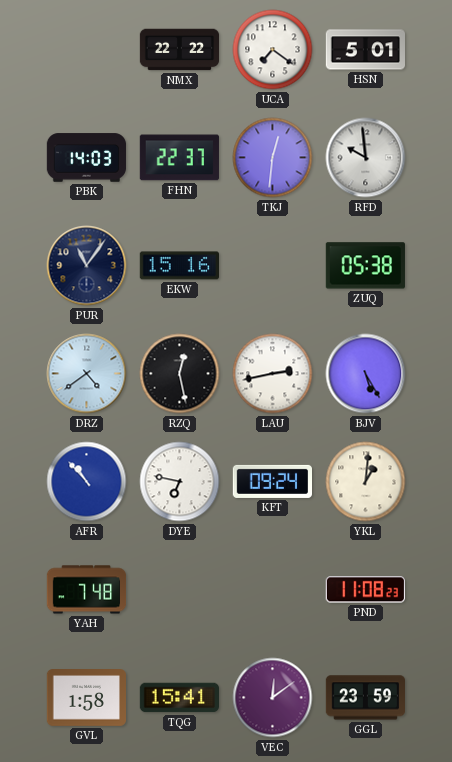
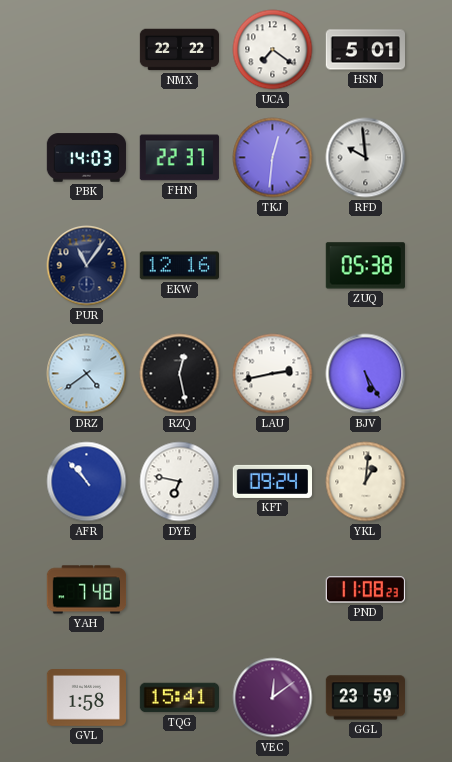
EKW: 15:16 -> 12:16 (179, 266)
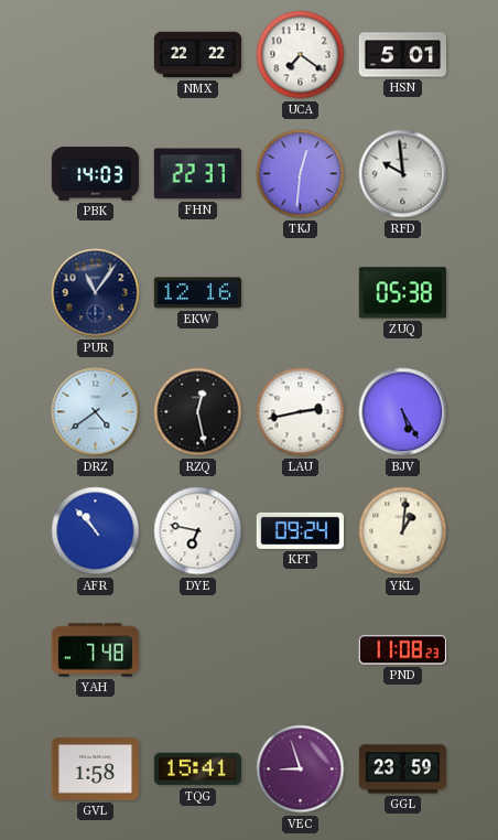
VEC: 12:09 -> 8:57 (301, 769)
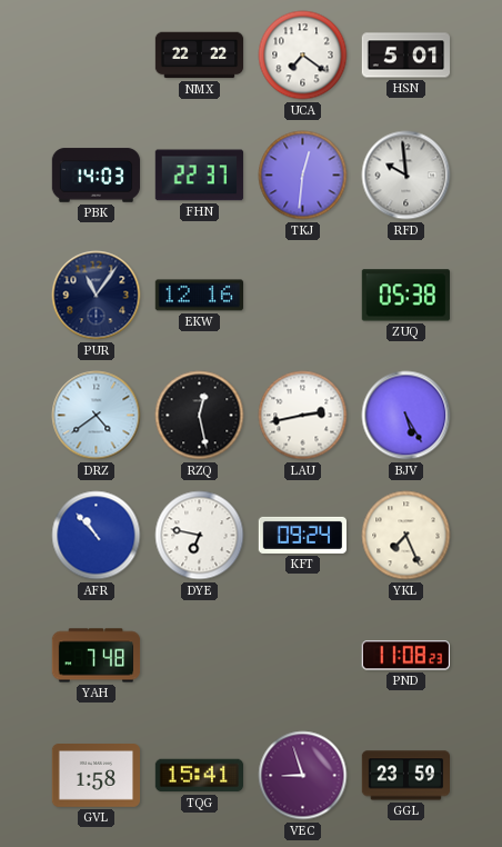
YKL: 1:01 -> 7:26 (406, 536)
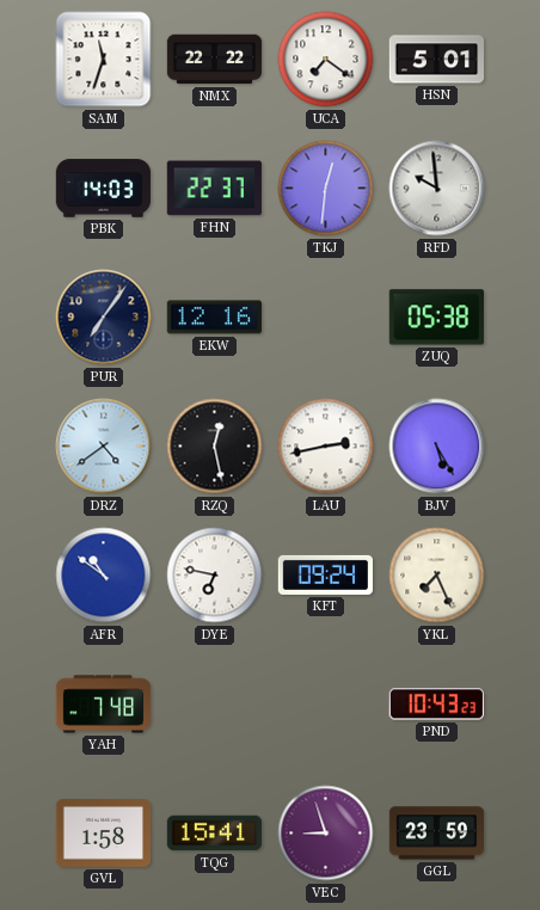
SAM: none -> 11:33 (104, 60)
PUR: 11:06 -> 7:06 (104, 318)
AFR: 10:53 -> 10:51 (104, 576)
PND: 11:08 -> 10:43 (436, 705)
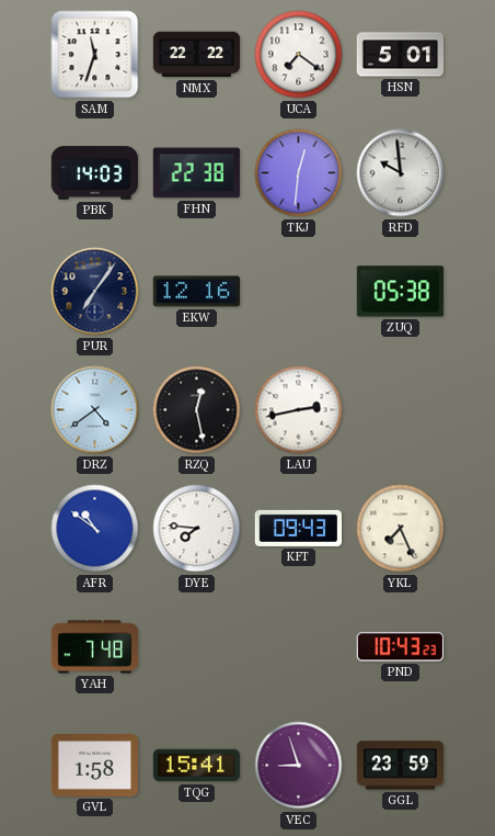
FHN: 22:37 -> 22:38 (196, 173)
BJV: 5:25 -> none (437, 447)
DYE: 6:47 -> 7:46 (197, 529)
KFT: 09:24 -> 09:43 (299, 528)
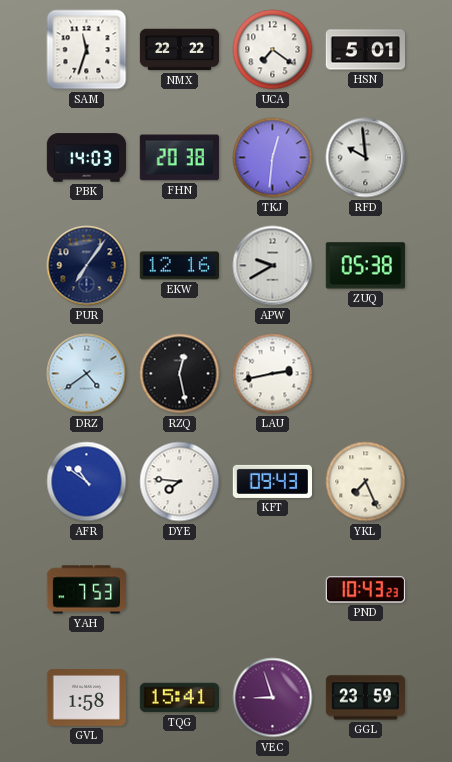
FHN: 22:38 -> 20:38 (179, 158)
APW: none -> 9:40 (273, 266)
YAH: 7:48 -> 7:53 (87, 590)
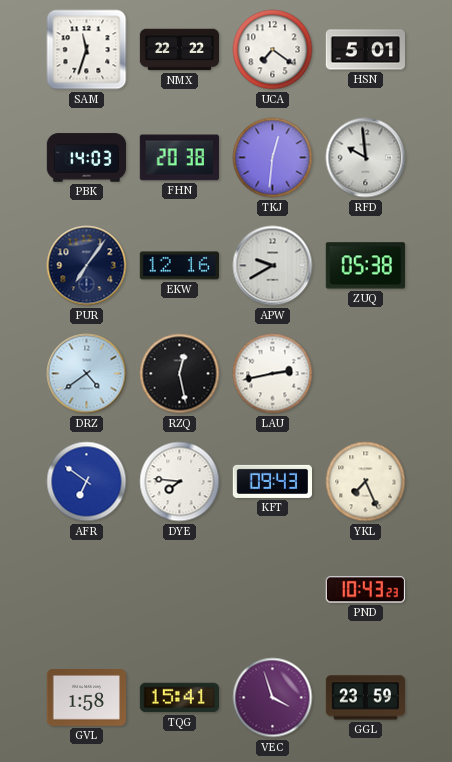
AFR: 10:51 -> 6:51 (87, 482)
YAH: 7:53 -> none (87, 590)
VEC: 8:57 -> 3:57 (273, 698)
